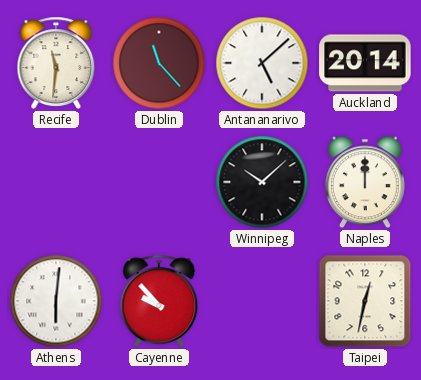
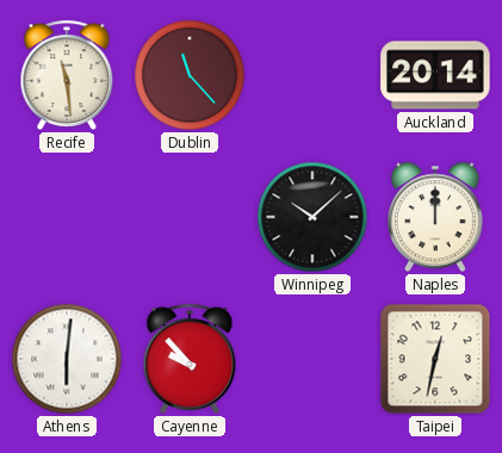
Recife: 11:31 -> 11:29 (67, 75)
Antananarivo: 5:08 -> none (262, 63)
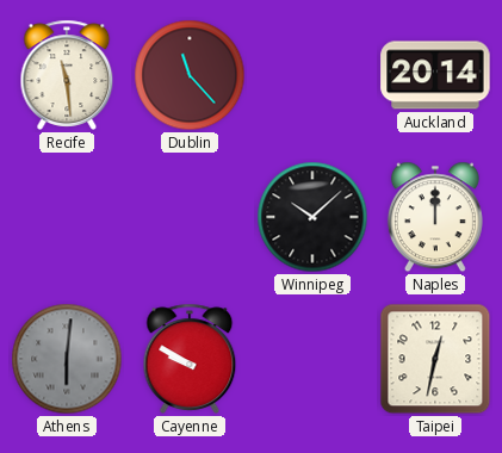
Athens dial: white -> grey (67, 359)
Cayenne: 9:53 -> 9:50 (190, 359)
